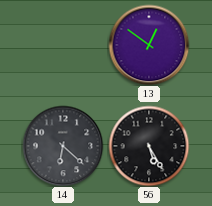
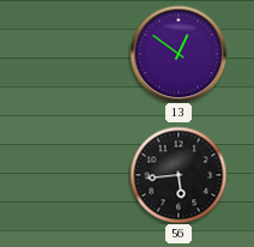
14: 6:22 -> none (63, 146)
56: 5:25 -> 5:44 (179, 175)
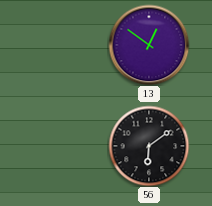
56: 5:44 -> 6:09 (149, 146)
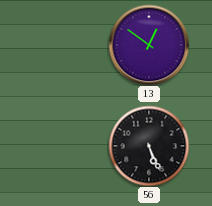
56: 6:09 -> 5:26 (149, 146)
